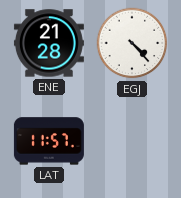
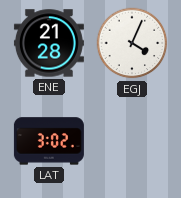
EGJ: 4:23 -> 4:04 (132, 43)
LAT: 11:57 -> 3:02 (49, 141)
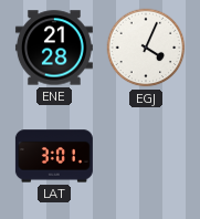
LAT: 3:02 -> 3:01 (54, 156)
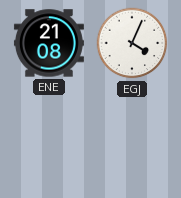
ENE: 21:28 -> 21:08 (49, 43)
LAT: 3:01 -> none (54, 156)
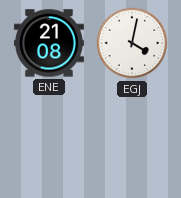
EGJ: 4:04 -> 4:02 (132, 43)
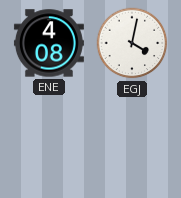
ENE: 21:08 -> 4:08 (49, 43)
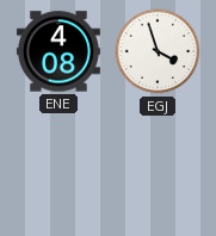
EGJ: 4:02 -> 3:57 (158, 51)
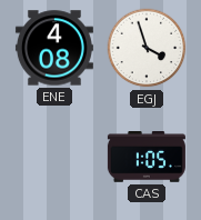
CAS: none -> 1:05 (147, 158)
